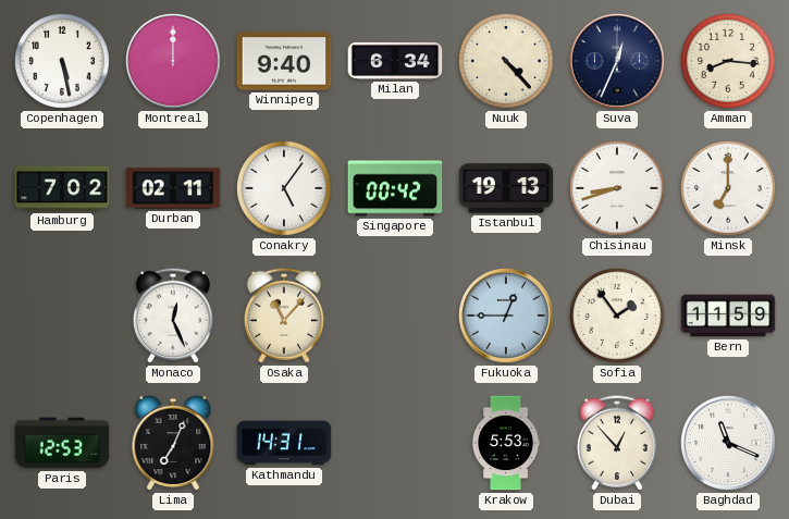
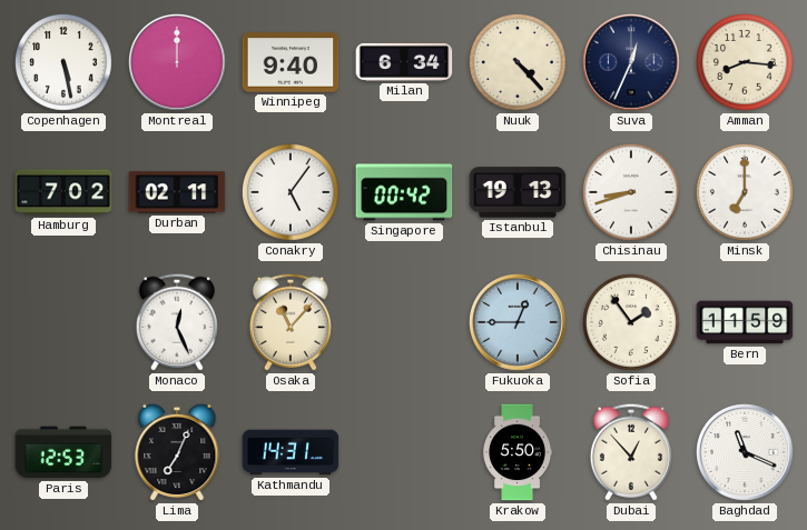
Krakow: 5:53 -> 5:50 (519, 452)
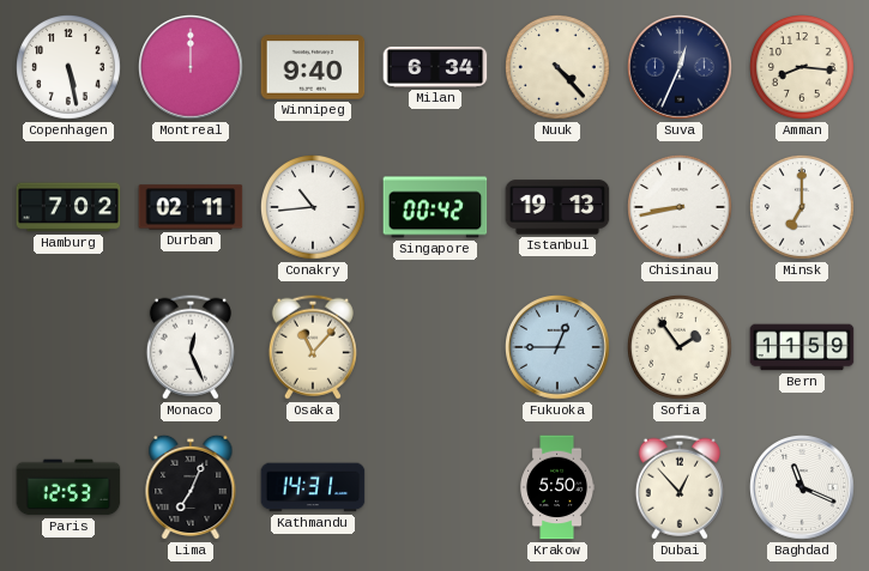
Conakry: 5:06 -> 10:44 (314, 208)
Chisinau: 8:42 -> 8:43 (681, 208)
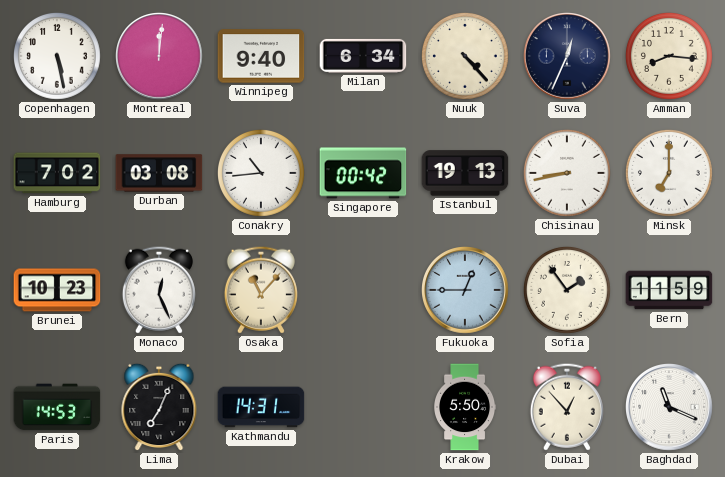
Montreal: 12:00 -> 12:01 (160, 57)
Durban: 02:11 -> 03:08 (159, 173)
Brunei: none -> 10:23 (57, 290)
Paris: 12:53 -> 14:53 (57, 407)
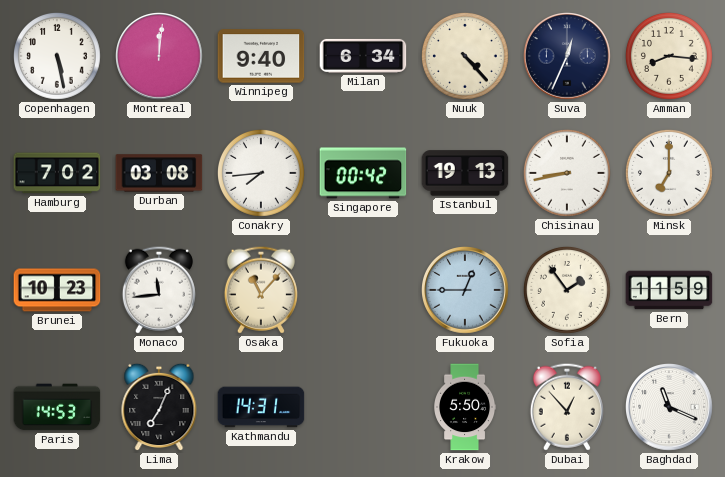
Conakry: 10:44 -> 7:44 (262, 174)
Monaco: 12:26 -> 11:44 (159, 290)
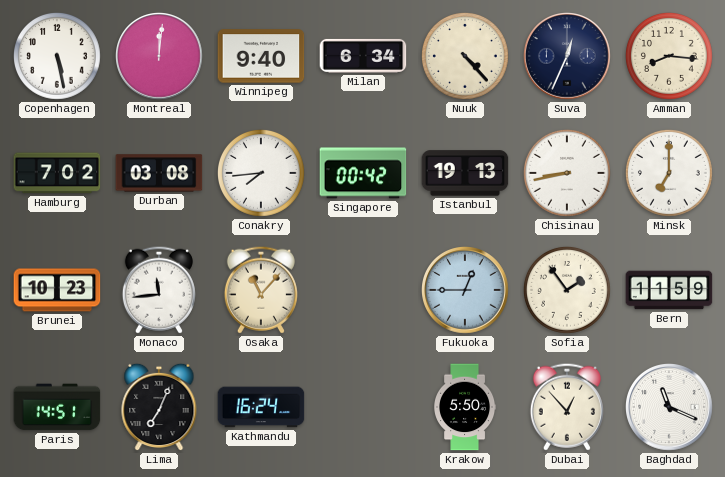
Paris: 14:53 -> 14:51 (57, 407)
Kathmandu: 14:31 -> 16:24 (261, 407)
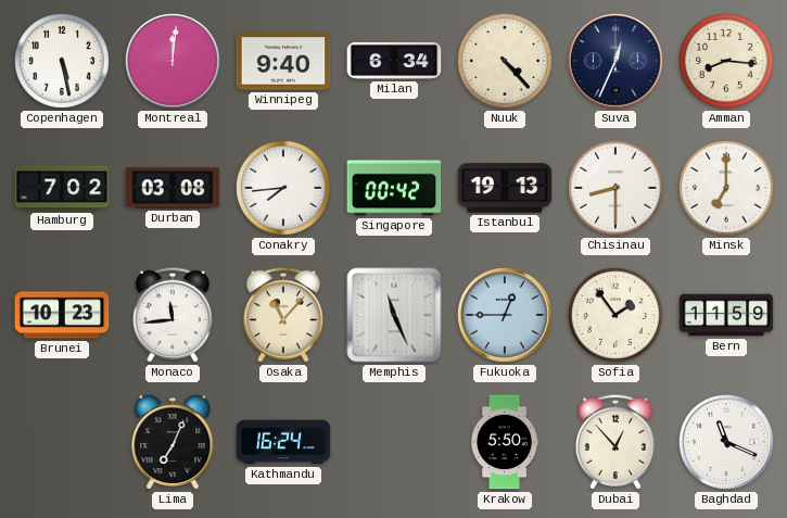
Chisinau: 8:43 -> 8:30 (617, 189)
Memphis: none -> 11:26 (394, 315)
Paris: 14:51 -> none (57, 407)
